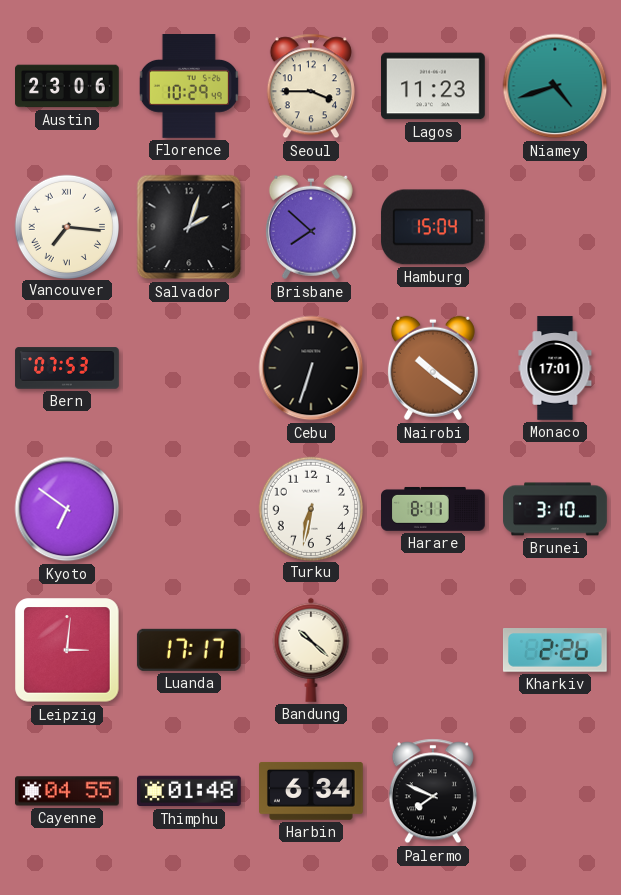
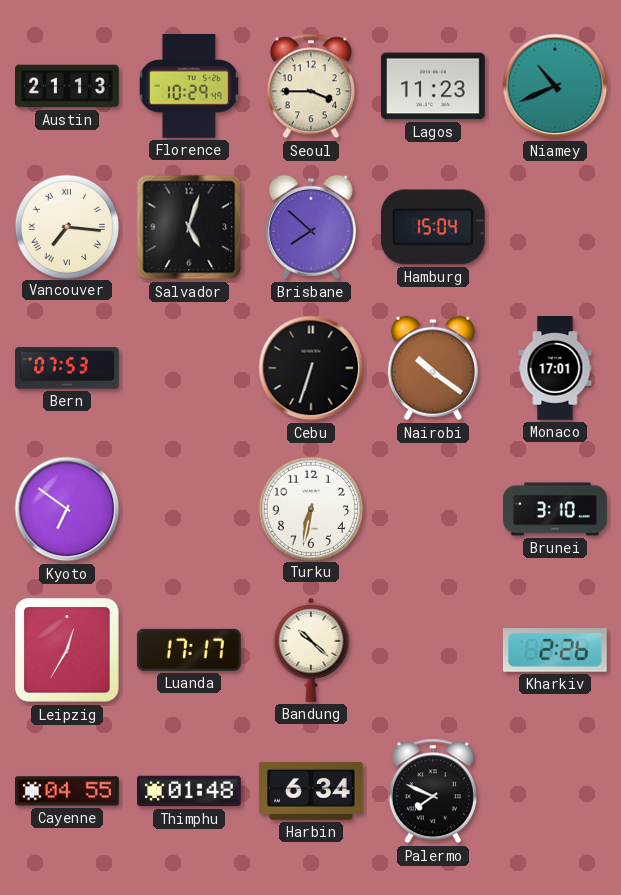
Austin: 23:06 -> 21:13 (68, 86)
Niamey: 4:42 -> 10:41 (555, 86)
Salvador: 2:03 -> 5:03 (189, 227)
Harare: 8:11 -> none (434, 509)
Leipzig: 3:01 -> 12:35 (67, 650)
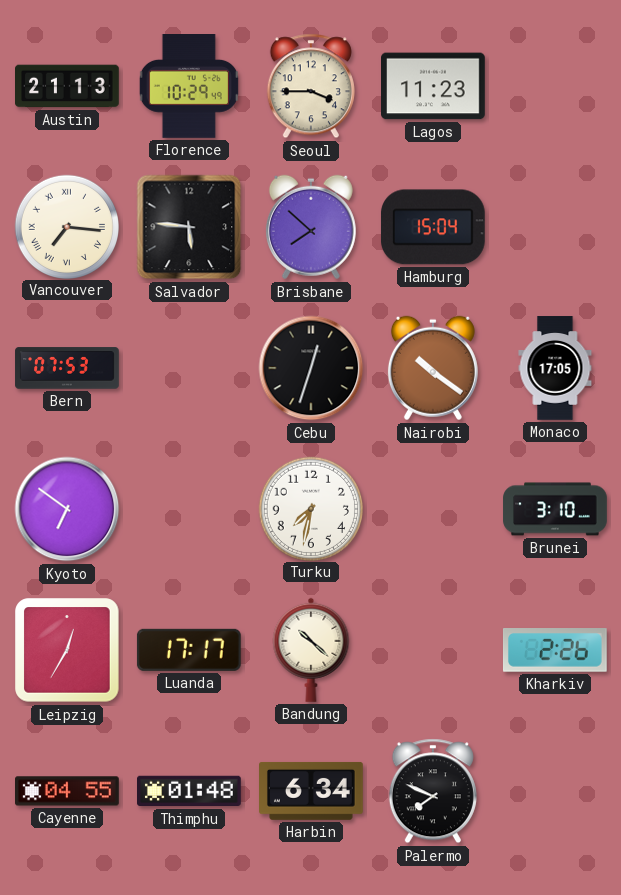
Niamey: 10:41 -> none (555, 86)
Salvador: 5:03 -> 5:46 (189, 227)
Cebu: 6:33 -> 12:33 (311, 368)
Monaco: 17:01 -> 17:05 (555, 368)
Turku: 6:32 -> 7:32 (310, 508)
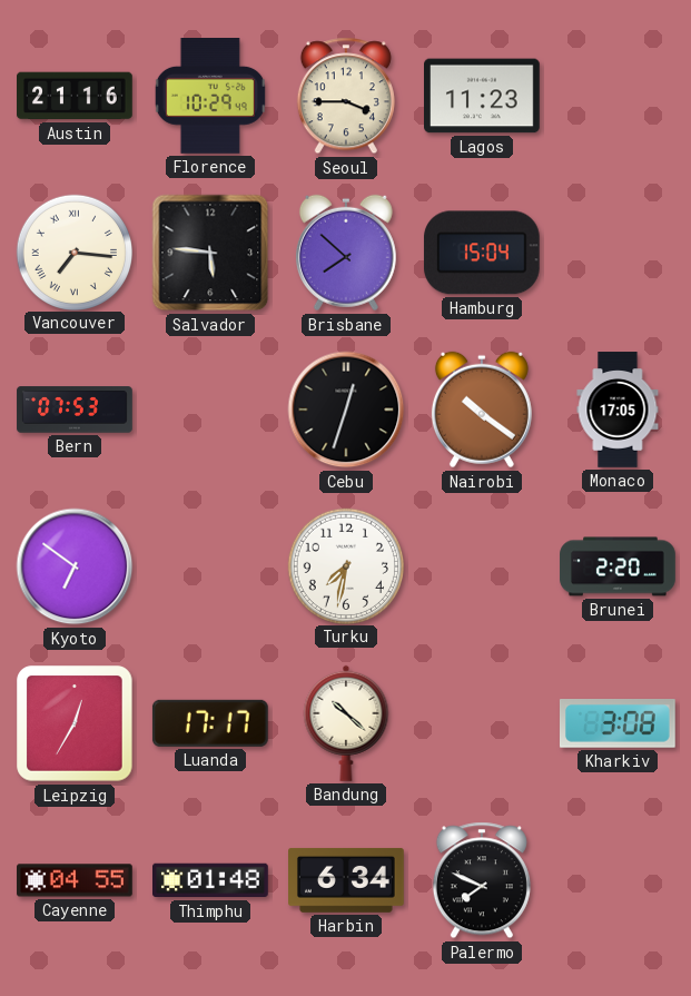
Austin: 21:13 -> 21:16 (76, 96)
Brunei: 3:10 -> 2:20 (618, 566)
Kharkiv: 2:26 -> 3:08 (618, 724)
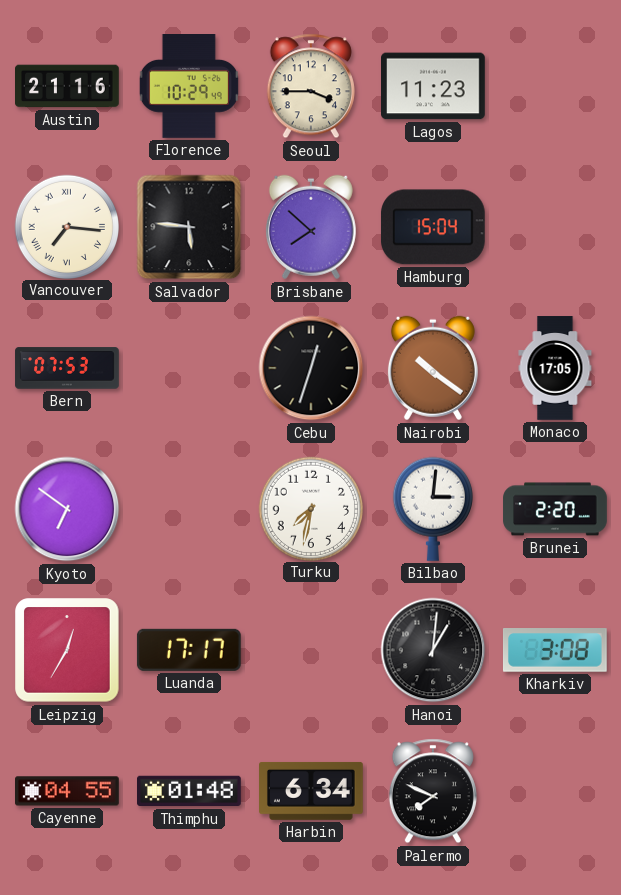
Bilbao: none -> 3:01 (433, 509)
Bandung: 10:22 -> none (346, 723)
Hanoi: none -> 1:01 (433, 650)
